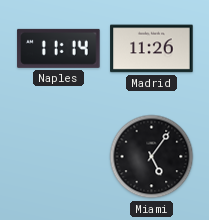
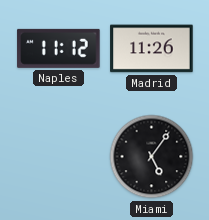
Naples: 11:14 -> 11:12 (59, 48)
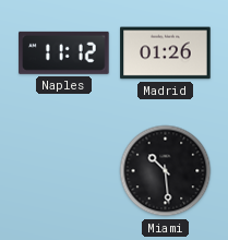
Madrid: 11:26 -> 01:26 (166, 53)
Miami: 5:06 -> 10:29 (166, 171)
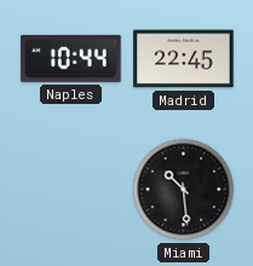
Naples: 11:12 -> 10:44 (71, 58)
Madrid: 01:26 -> 22:45 (184, 59)
